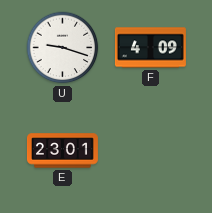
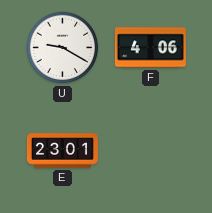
U: 9:18 -> 9:20 (63, 48)
F: 4:09 -> 4:06 (150, 48)
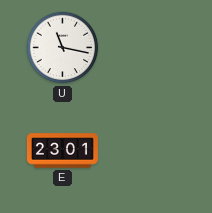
U: 9:20 -> 11:17 (63, 48)
F: 4:06 -> none (150, 48)
